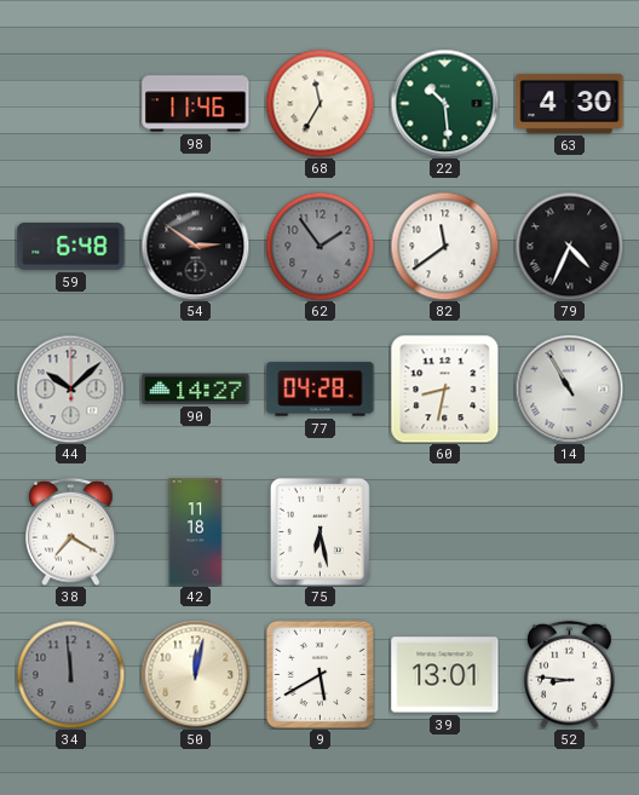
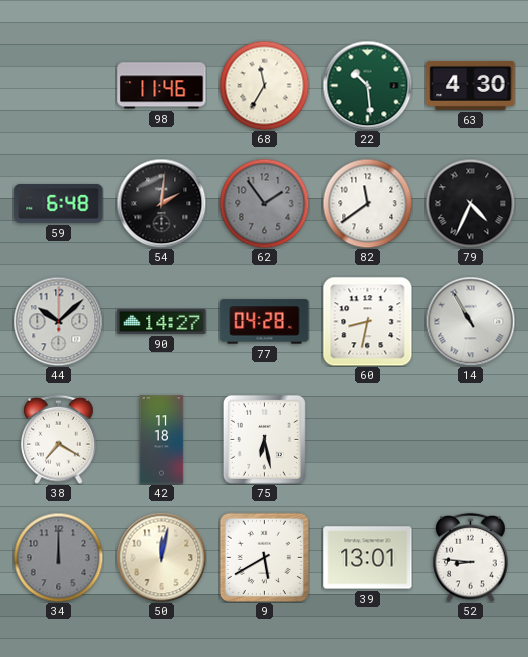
54: 2:51 -> 2:01 (161, 203)
34: 11:59 -> 12:00 (58, 557)
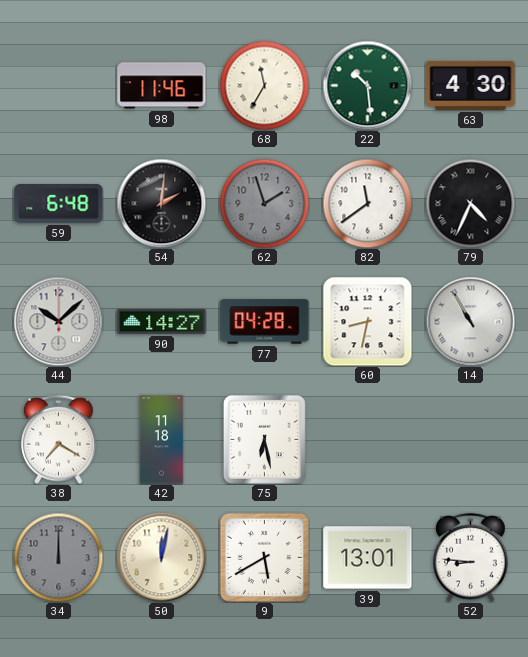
62: 1:54 -> 1:57 (264, 203)
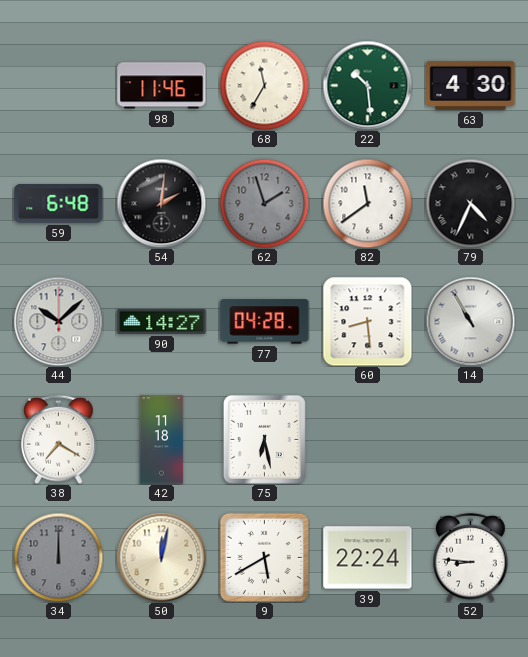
60: 8:32 -> 8:29 (367, 321)
39: 13:01 -> 22:24 (368, 558)
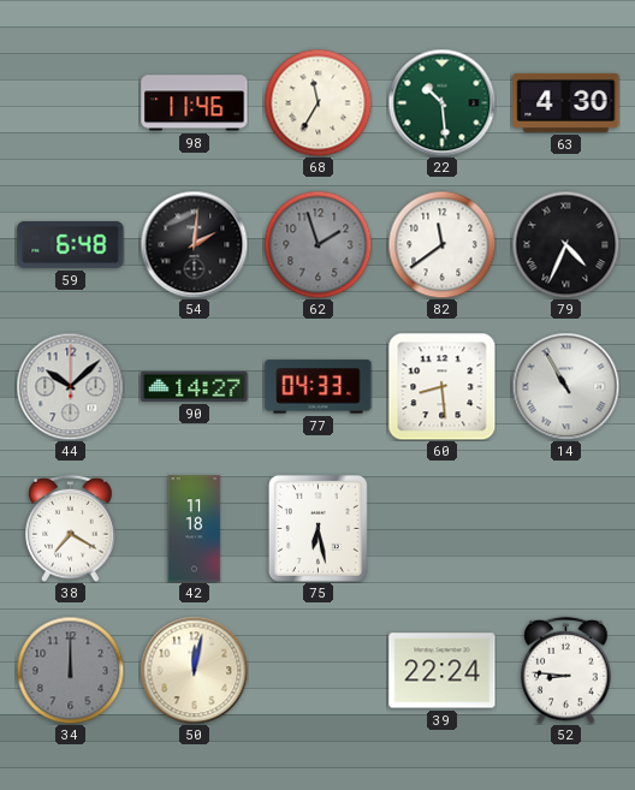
77: 04:28 -> 04:33 (319, 387)
9: 5:40 -> none (264, 557)
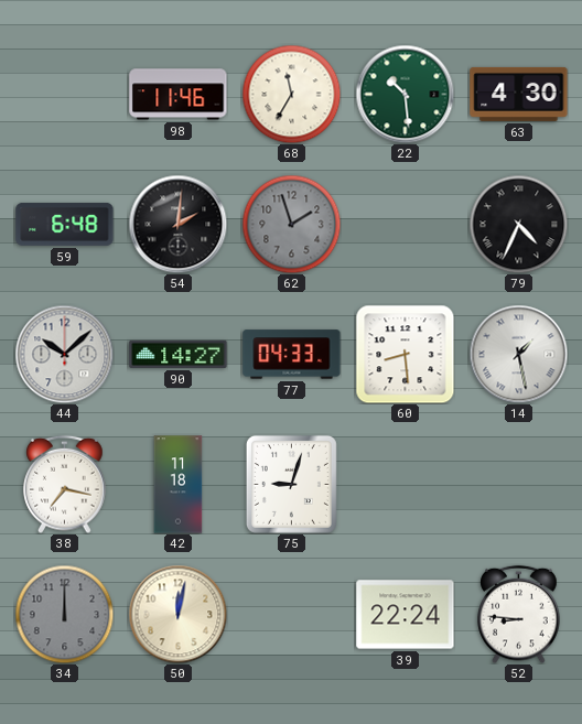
82: 11:39 -> none (441, 244)
14: 10:55 -> 1:28 (518, 354)
38: 7:20 -> 7:17 (65, 484)
75: 6:28 -> 9:03 (291, 484)
